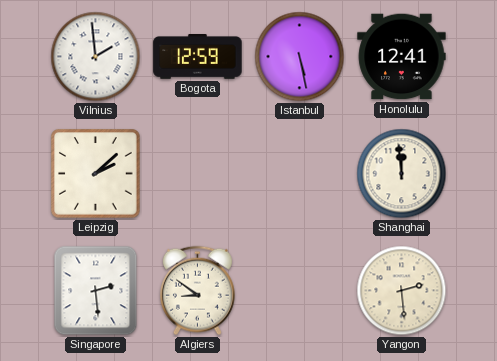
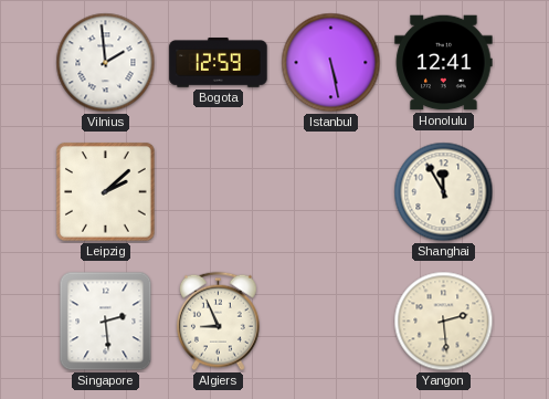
Shanghai: 11:59 -> 11:55 (444, 192)
Algiers: 8:51 -> 8:56 (218, 322)
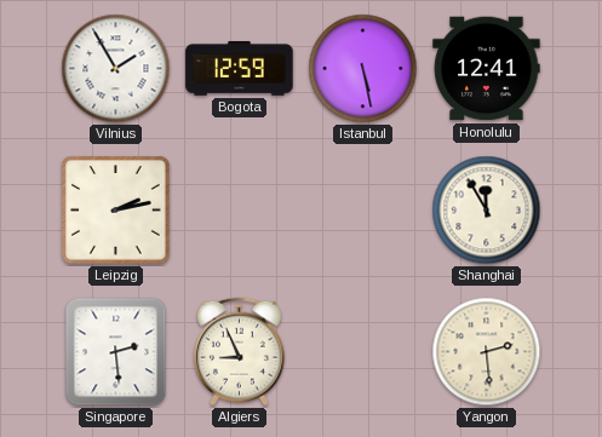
Vilnius: 1:59 -> 1:55 (116, 69)
Leipzig: 2:08 -> 2:13 (116, 211)
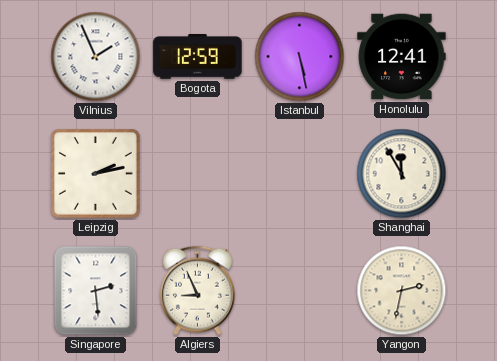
Vilnius: 1:55 -> 1:56 (96, 57)
Yangon: 2:29 -> 2:32 (402, 291)
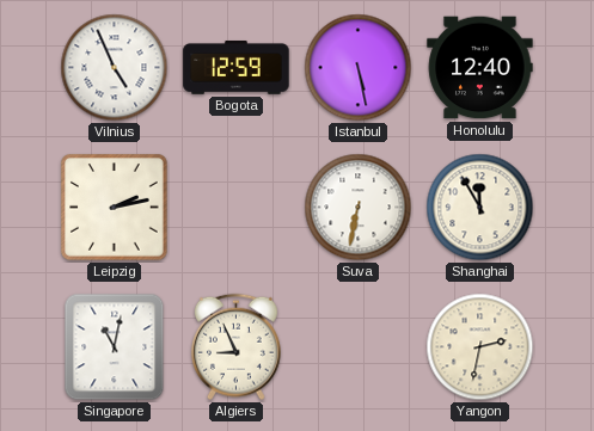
Vilnius: 1:56 -> 4:56 (115, 68)
Honolulu: 12:41 -> 12:40 (480, 68)
Suva: none -> 6:32 (359, 208)
Singapore: 2:29 -> 11:02 (115, 347)
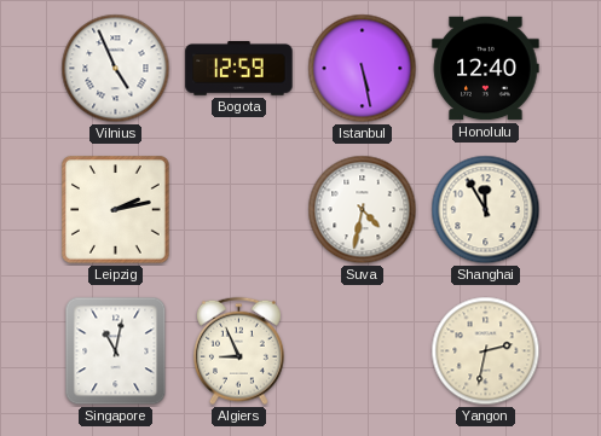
Suva: 6:32 -> 4:32 (363, 210)
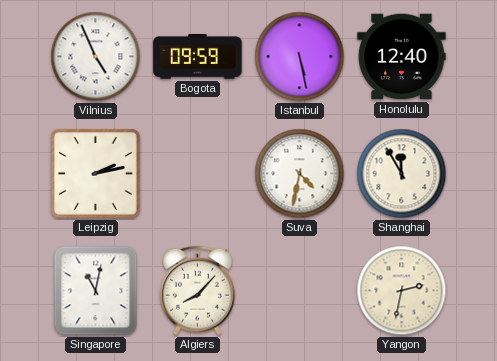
Bogota: 12:59 -> 09:59 (198, 57)
Algiers: 8:56 -> 8:07 (197, 291)
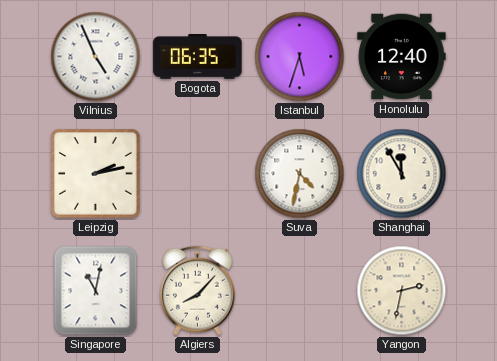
Bogota: 09:59 -> 06:35 (198, 57)
Istanbul: 5:28 -> 5:33 (300, 57)
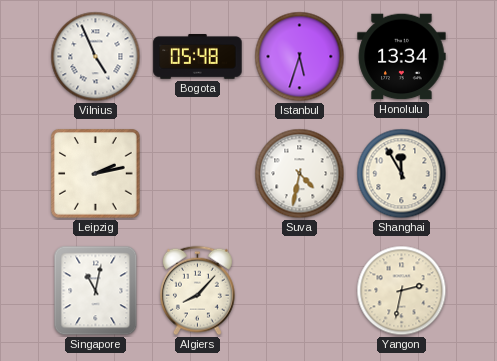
Bogota: 06:35 -> 05:48 (198, 57)
Honolulu: 12:40 -> 13:34 (402, 57)
